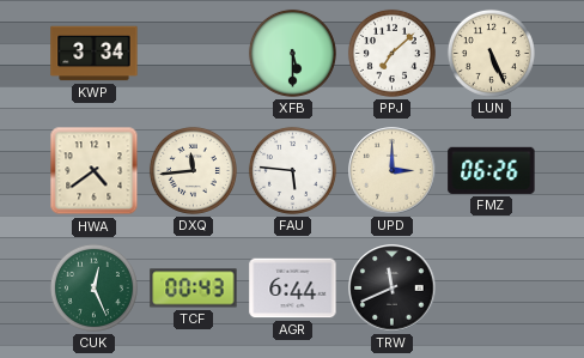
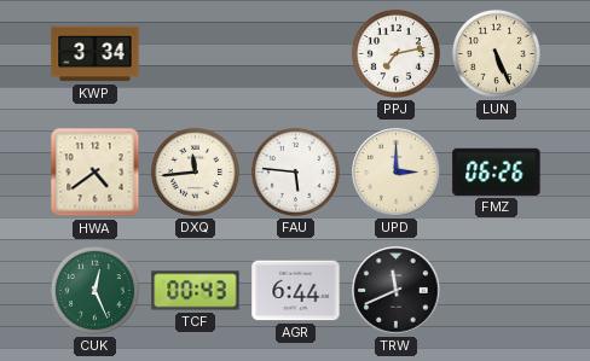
XFB: 5:30 -> none (292, 53)
PPJ: 7:08 -> 7:13 (395, 53)
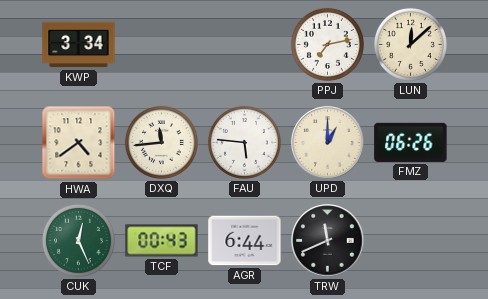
LUN: 5:26 -> 12:08 (410, 44)
UPD: 3:00 -> 1:00 (328, 143)
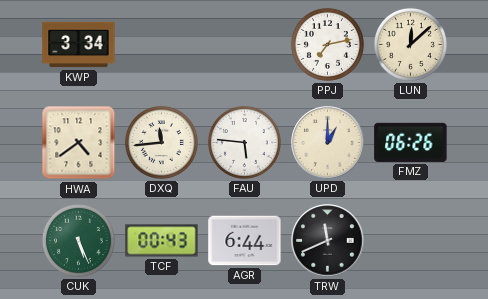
CUK: 12:26 -> 5:26 (78, 240)
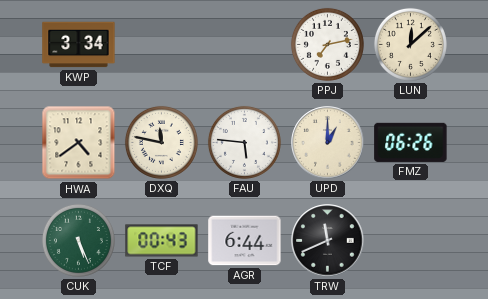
DXQ: 11:44 -> 11:47 (161, 142)
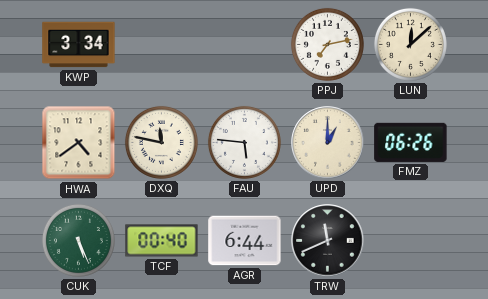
TCF: 00:43 -> 00:40 (162, 241)
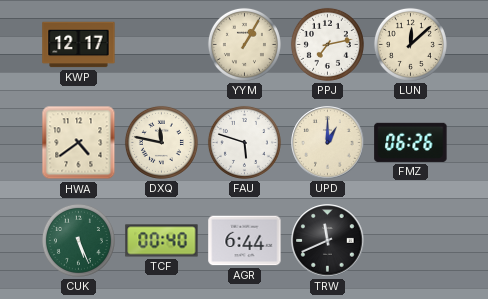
KWP: 3:34 -> 12:17 (79, 45)
YYM: none -> 1:05 (244, 44)
FAU: 5:46 -> 5:48 (244, 142)
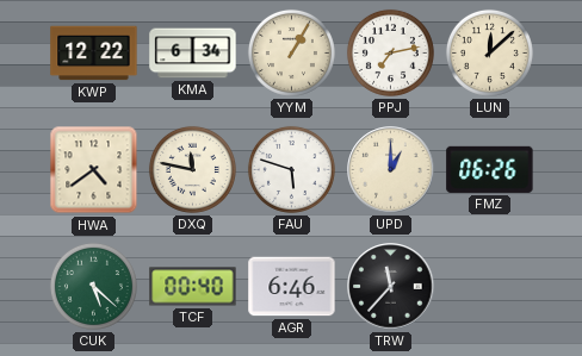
KWP: 12:17 -> 12:22 (94, 54)
KMA: none -> 6:34 (193, 54)
CUK: 5:26 -> 5:22 (93, 286)
AGR: 6:44 -> 6:46 (292, 287)
TRW: 11:41 -> 11:37 (391, 287)
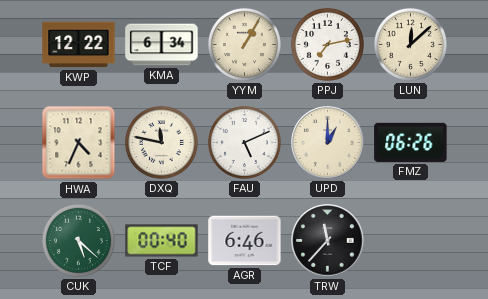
HWA: 4:39 -> 4:34 (79, 143)
FAU: 5:48 -> 5:11 (244, 142)
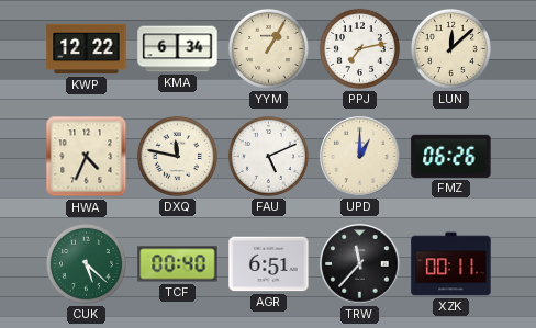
AGR: 6:46 -> 6:51 (269, 264)
XZK: none -> 00:11 (451, 264)
